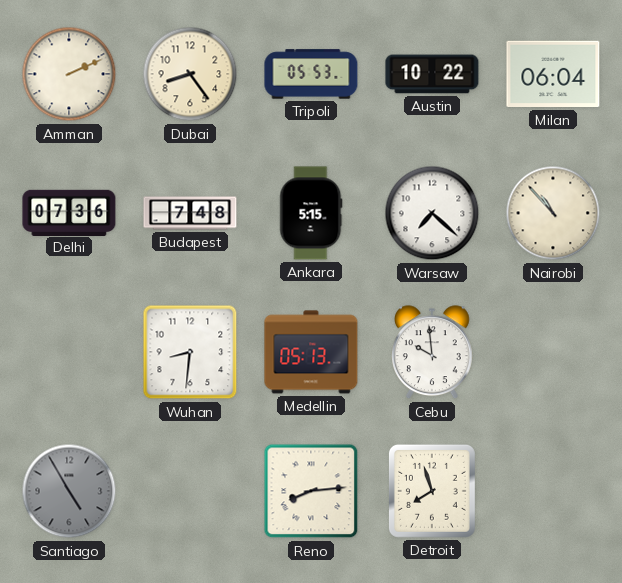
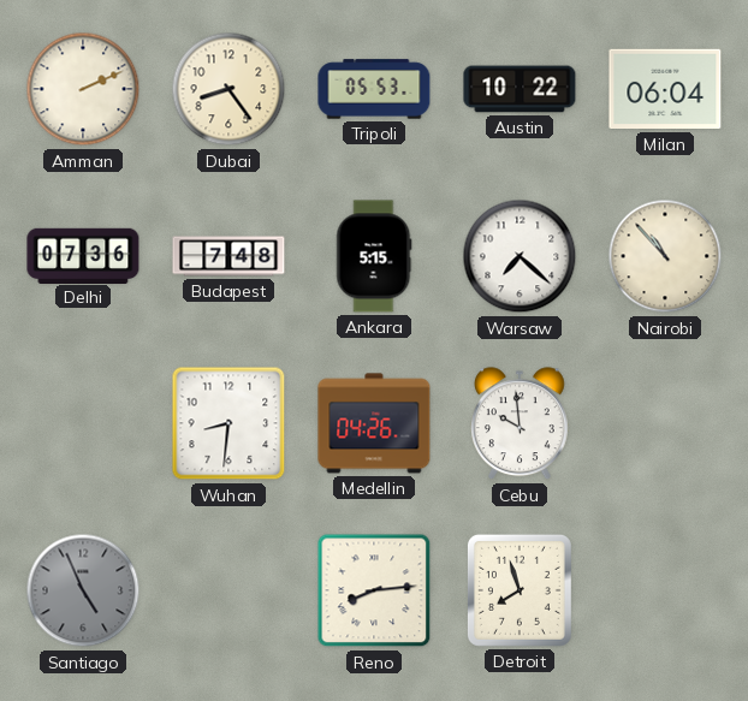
Medellin: 05:13 -> 04:26 (374, 423)
Santiago: 4:55 -> 4:56 (83, 590)
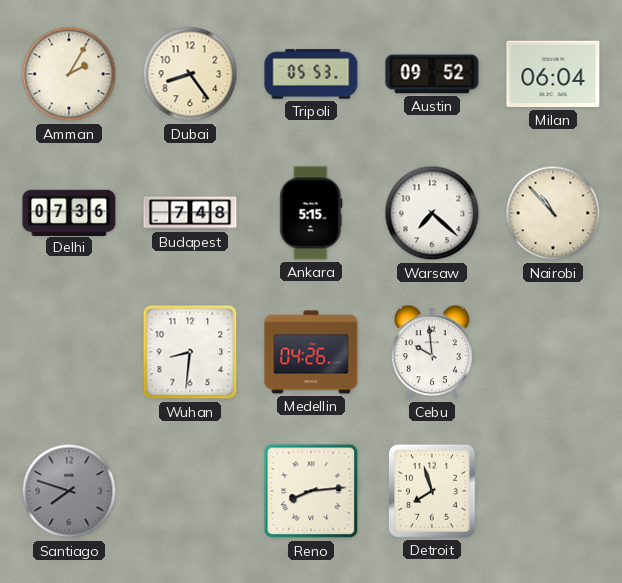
Amman: 2:11 -> 2:05 (69, 74)
Austin: 10:22 -> 09:52 (432, 74)
Santiago: 4:56 -> 7:48 (69, 491)
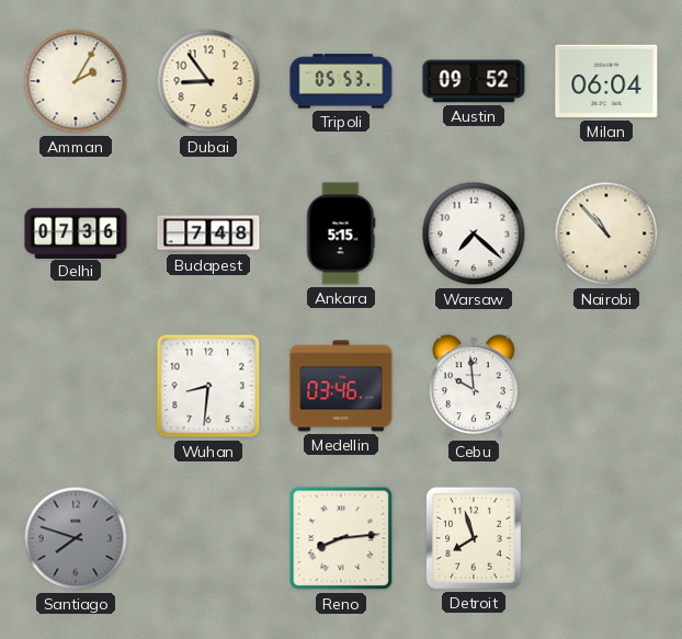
Dubai: 8:24 -> 8:54 (208, 81)
Medellin: 04:26 -> 03:46 (341, 386)
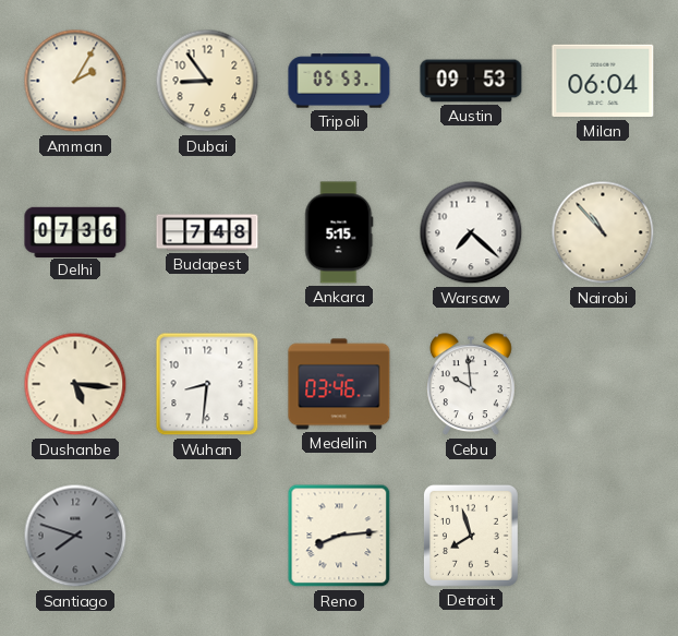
Austin: 09:52 -> 09:53 (471, 81)
Dushanbe: none -> 5:16 (75, 384)
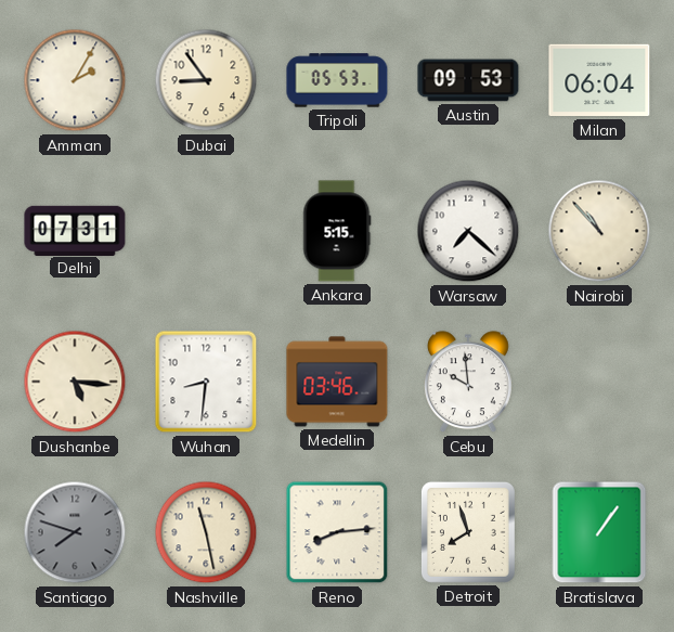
Delhi: 07:36 -> 07:31 (75, 230)
Budapest: 7:48 -> none (207, 232)
Nashville: none -> 11:28 (206, 532)
Bratislava: none -> 1:06 (599, 532)
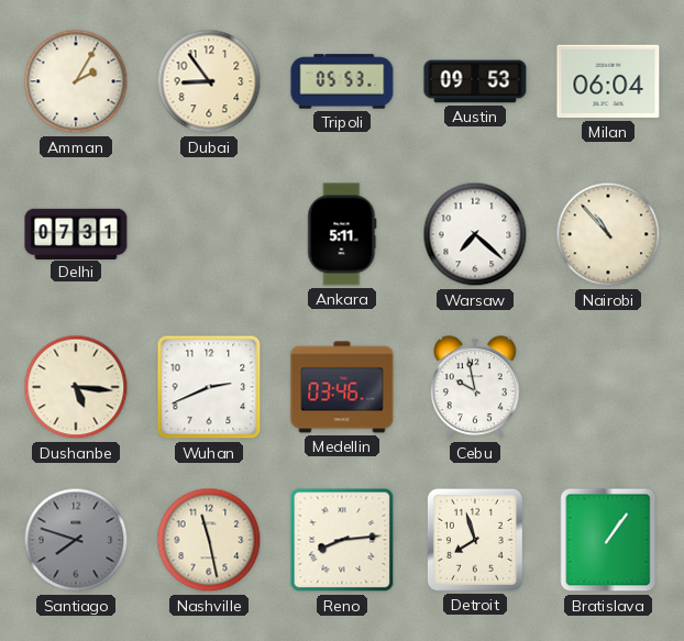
Ankara: 5:15 -> 5:11 (342, 234)
Wuhan: 8:31 -> 2:41 (209, 387)
Cebu: 9:59 -> 9:58 (475, 388)
